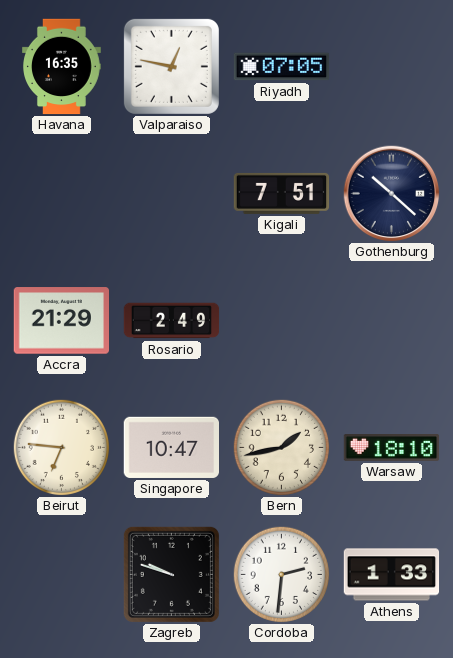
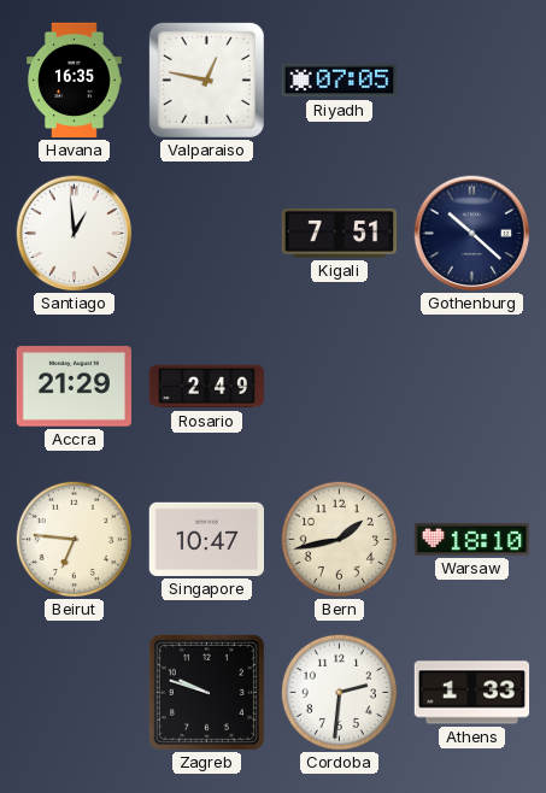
Santiago: none -> 12:59 (75, 234)
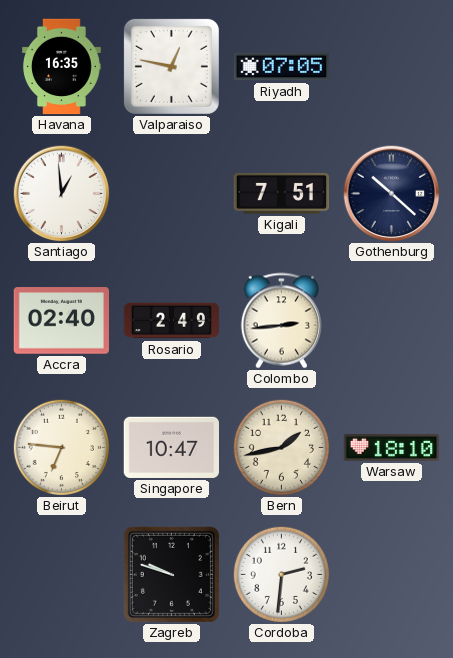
Accra: 21:29 -> 02:40 (61, 321)
Colombo: none -> 2:44 (281, 321)
Athens: 1:33 -> none (472, 693)
